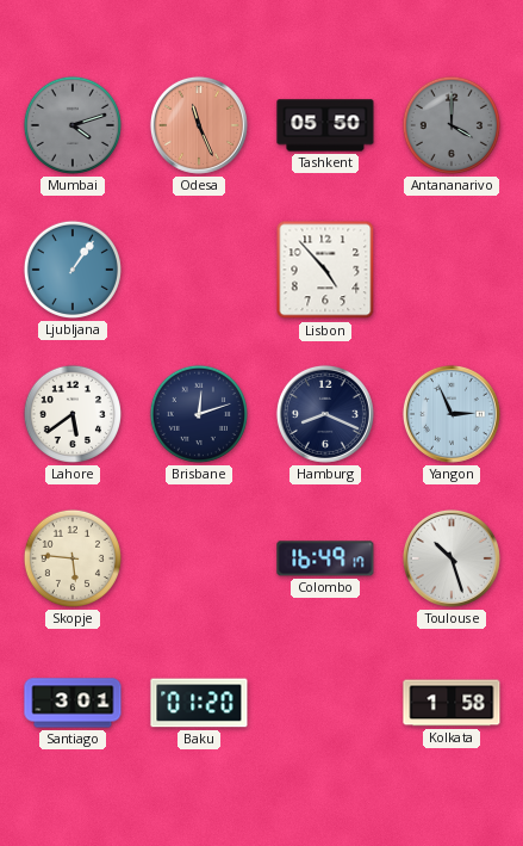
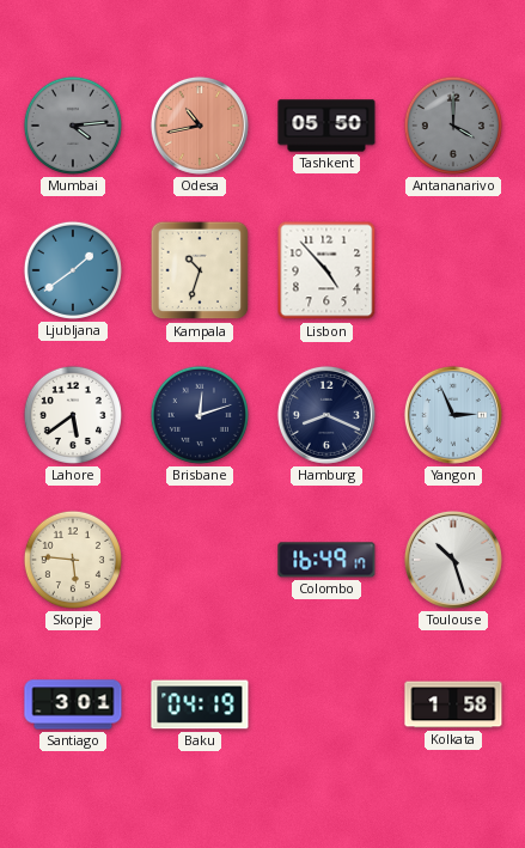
Mumbai: 4:12 -> 4:14 (73, 126)
Odesa: 11:26 -> 10:43 (200, 126)
Ljubljana: 1:06 -> 1:39 (73, 270)
Kampala: none -> 10:33 (200, 270)
Baku: 01:20 -> 04:19 (200, 704)
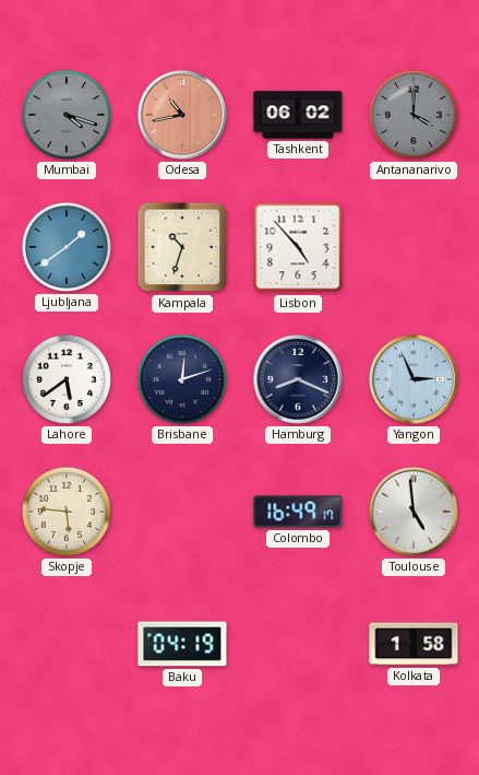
Mumbai: 4:14 -> 4:18 (67, 115)
Tashkent: 05:50 -> 06:02 (298, 115)
Toulouse: 10:27 -> 4:59 (414, 512)
Santiago: 3:01 -> none (73, 704)
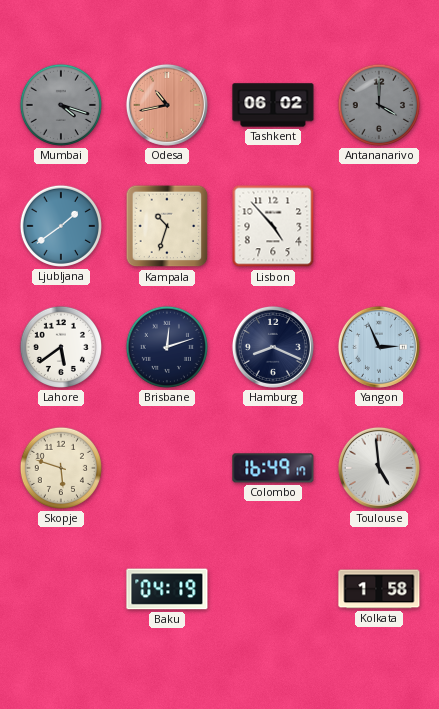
Skopje: 5:46 -> 5:48 (61, 468)
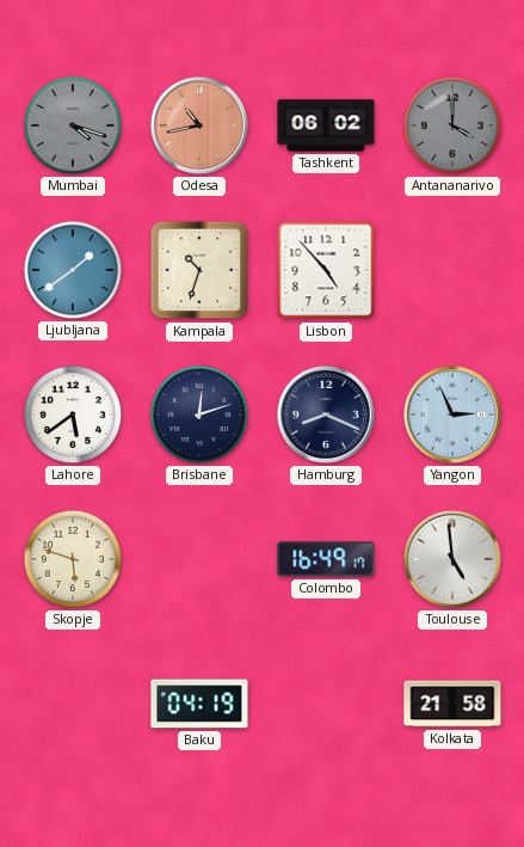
Kolkata: 1:58 -> 21:58 (452, 704)
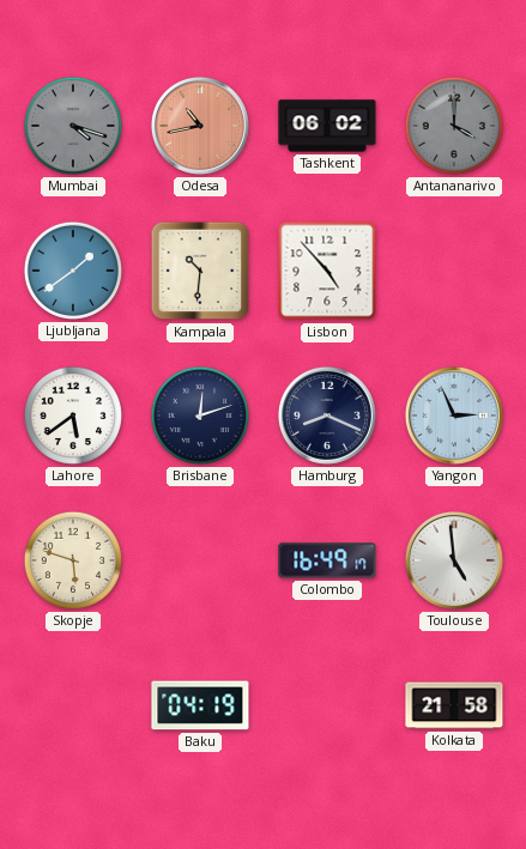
Kampala: 10:33 -> 10:31 (200, 271)
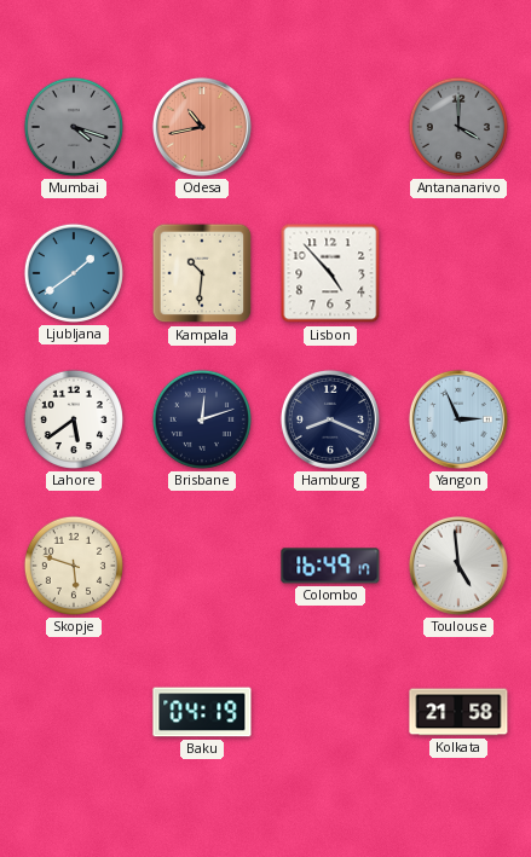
Tashkent: 06:02 -> none (327, 126)
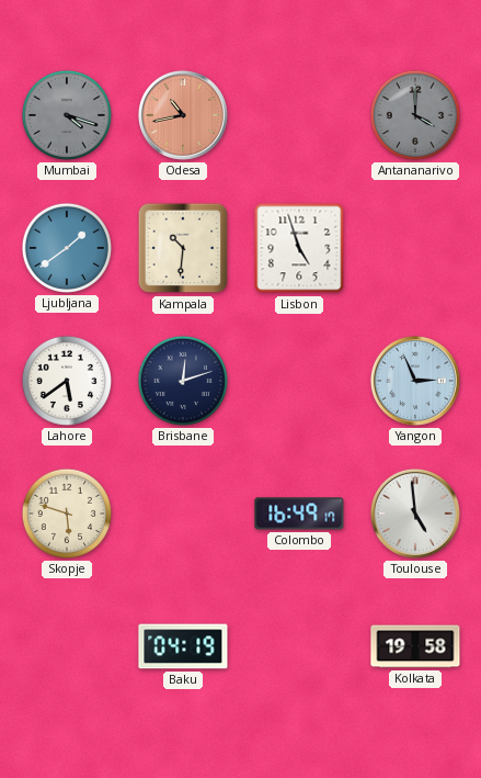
Lisbon: 4:53 -> 4:57 (299, 248)
Hamburg: 8:19 -> none (330, 419)
Kolkata: 21:58 -> 19:58 (415, 646)
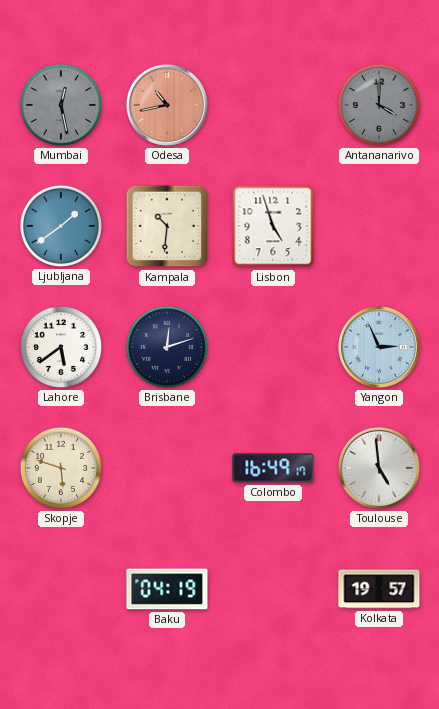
Mumbai: 4:18 -> 12:28 (61, 105)
Kolkata: 19:58 -> 19:57 (379, 589)
